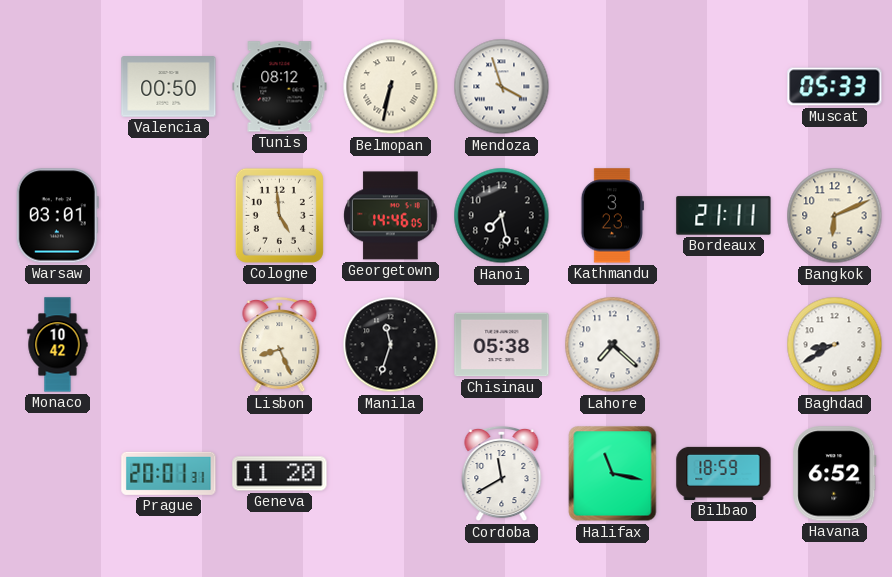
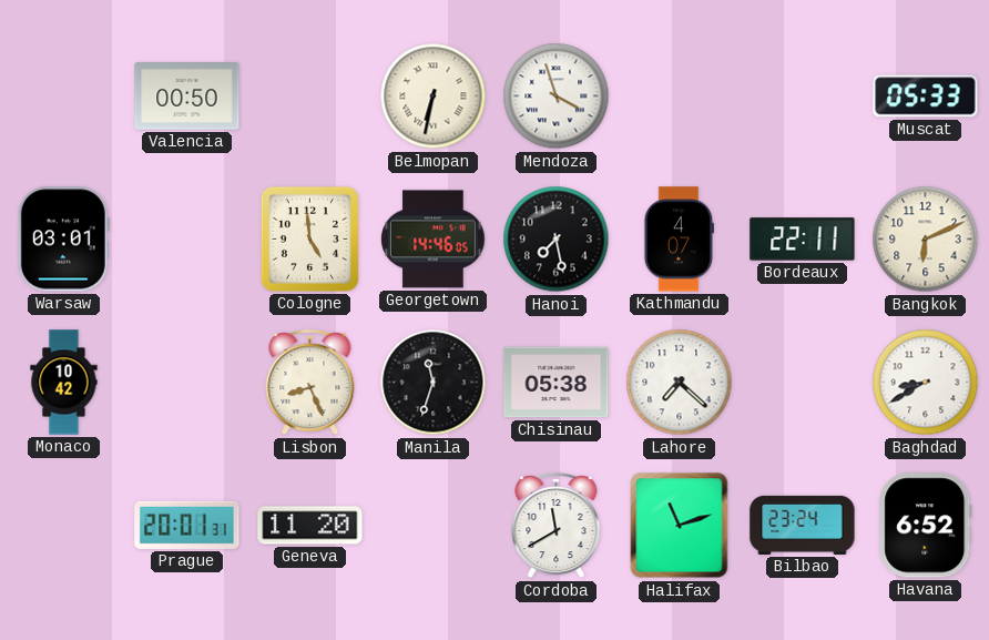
Tunis: 08:12 -> none (280, 87)
Kathmandu: 3:23 -> 4:07 (679, 240)
Bordeaux: 21:11 -> 22:11 (803, 240)
Halifax: 11:17 -> 11:12 (680, 526)
Bilbao: 18:59 -> 23:24 (803, 525)
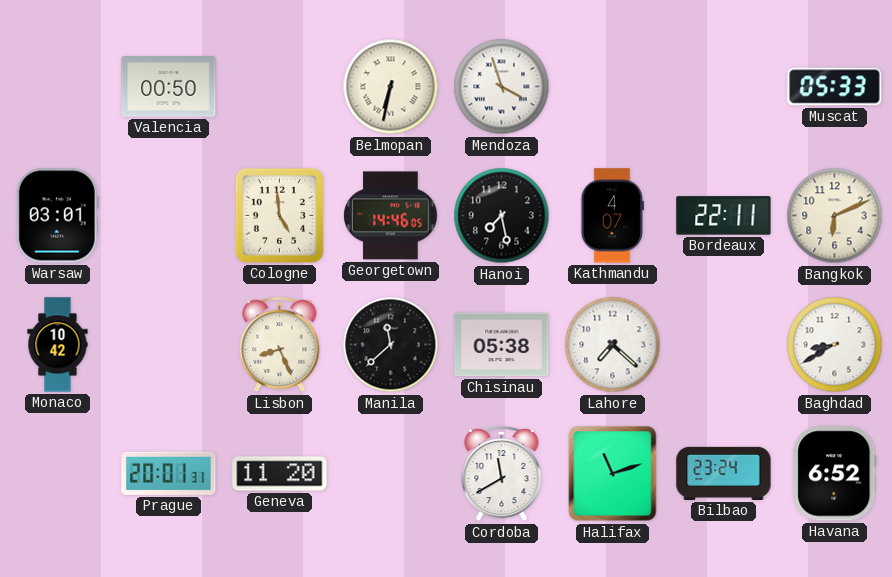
Manila: 11:33 -> 11:38 (391, 345)
